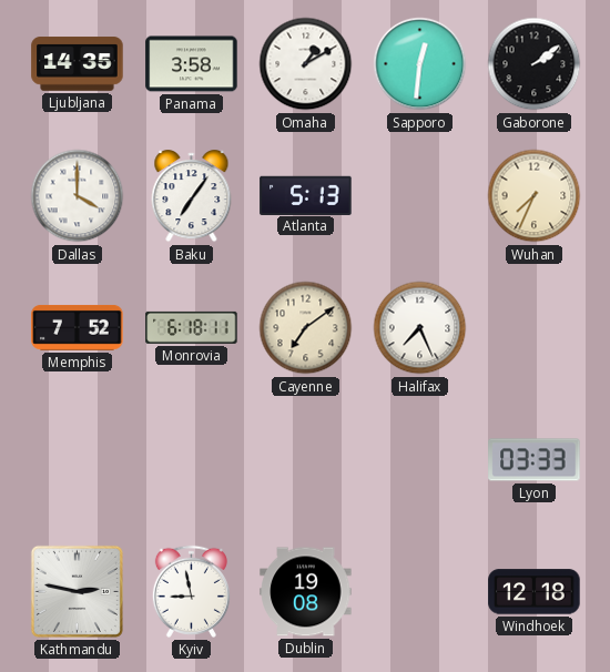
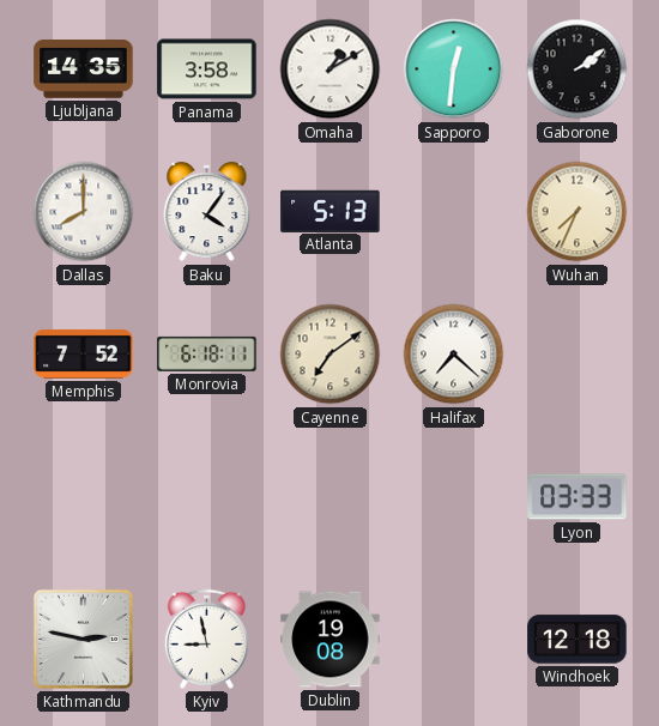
Dallas: 4:00 -> 8:00 (84, 212)
Baku: 7:06 -> 4:06 (207, 212)
Halifax: 7:26 -> 7:22 (454, 355)
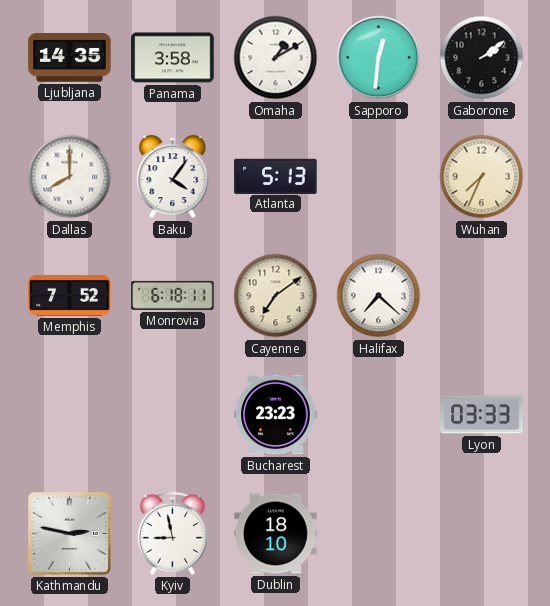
Bucharest: none -> 23:23 (276, 415)
Dublin: 19:08 -> 18:10 (276, 534)
Windhoek: 12:18 -> none (578, 640)
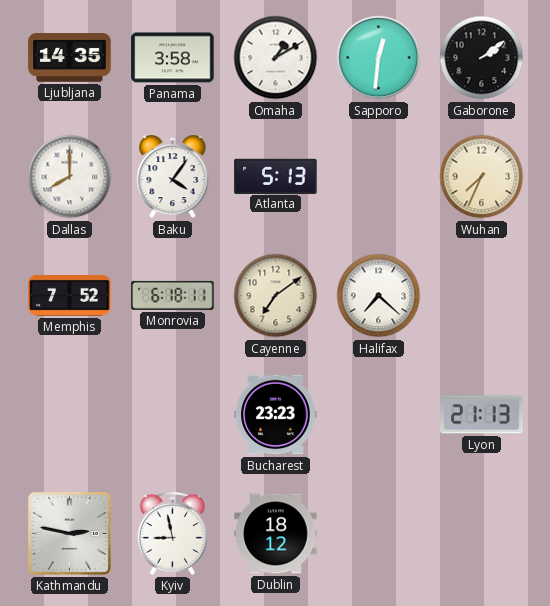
Lyon: 03:33 -> 21:13 (482, 415)
Dublin: 18:10 -> 18:12 (276, 534)
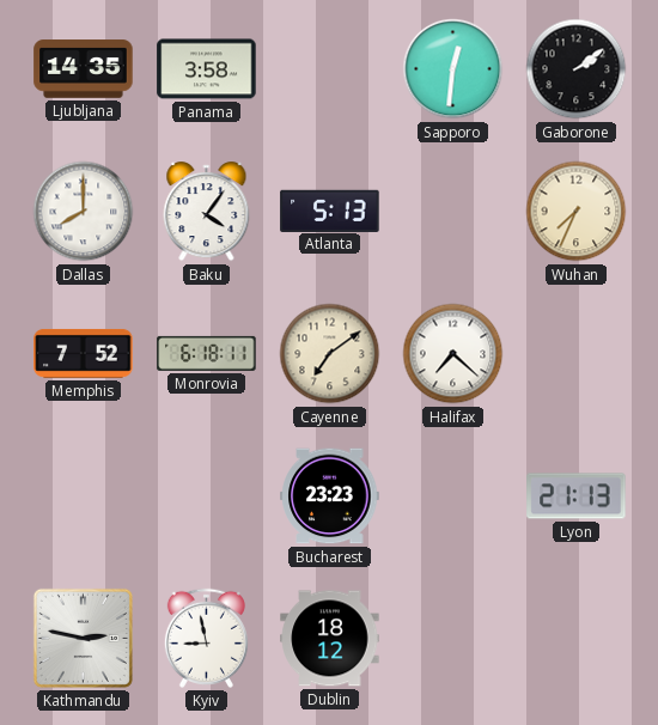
Omaha: 1:10 -> none (276, 58)
